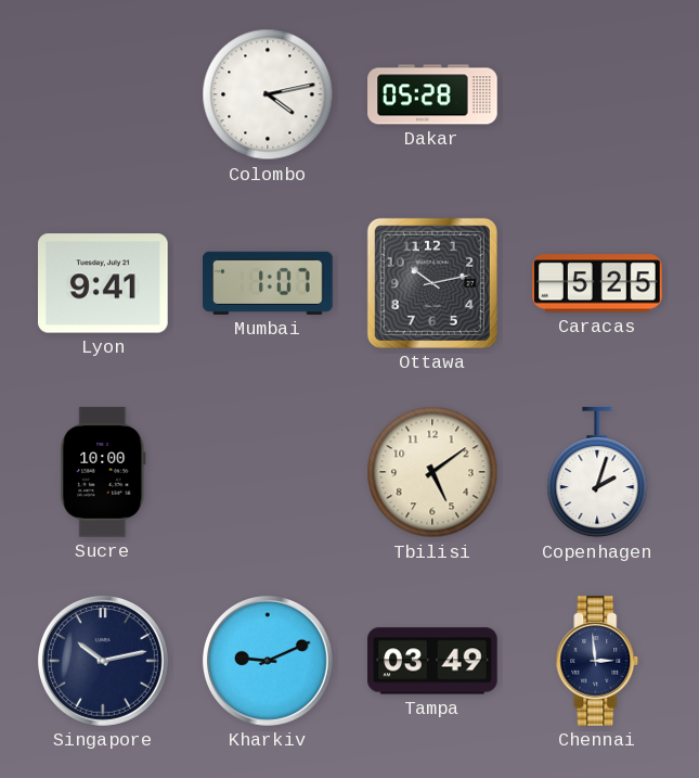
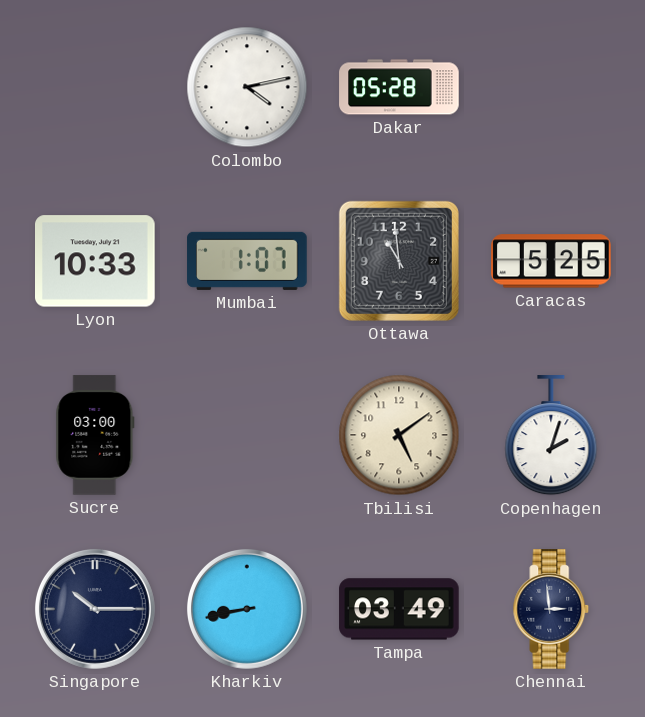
Lyon: 9:41 -> 10:33 (95, 261)
Ottawa: 10:13 -> 10:59 (399, 261)
Sucre: 10:00 -> 03:00 (95, 435)
Singapore: 10:13 -> 10:15 (95, 609)
Kharkiv: 9:11 -> 8:43 (247, 609)
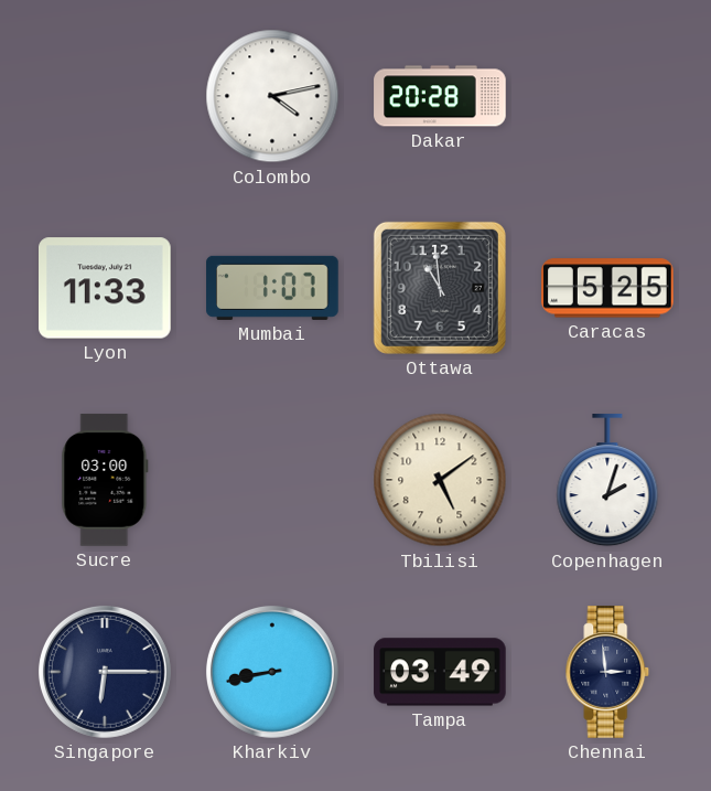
Dakar: 05:28 -> 20:28 (440, 96)
Lyon: 10:33 -> 11:33 (105, 288)
Singapore: 10:15 -> 6:15 (105, 672)
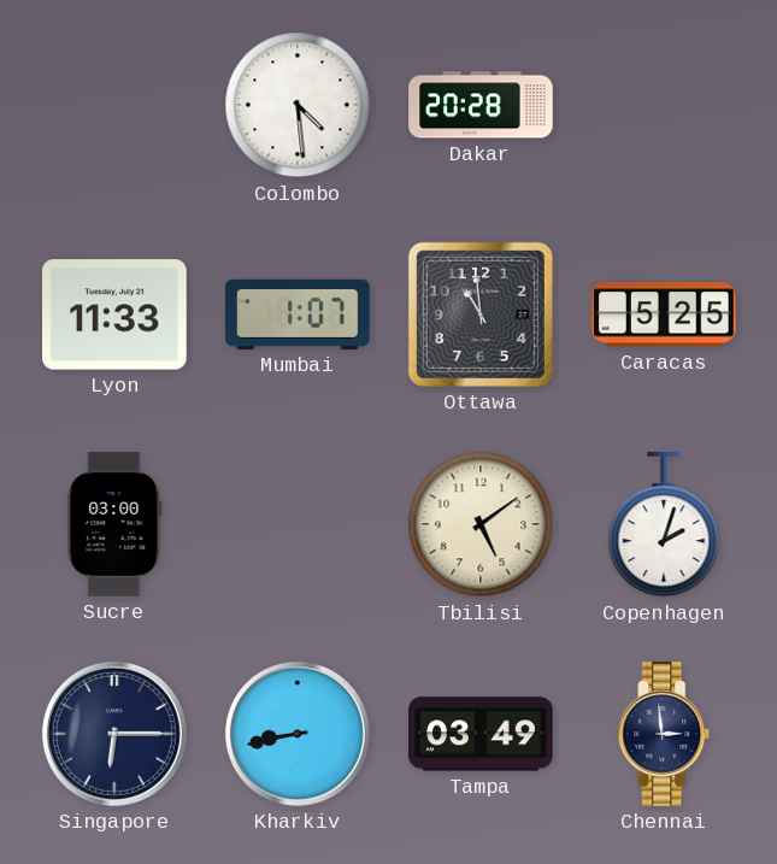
Colombo: 4:13 -> 4:29 (298, 105)
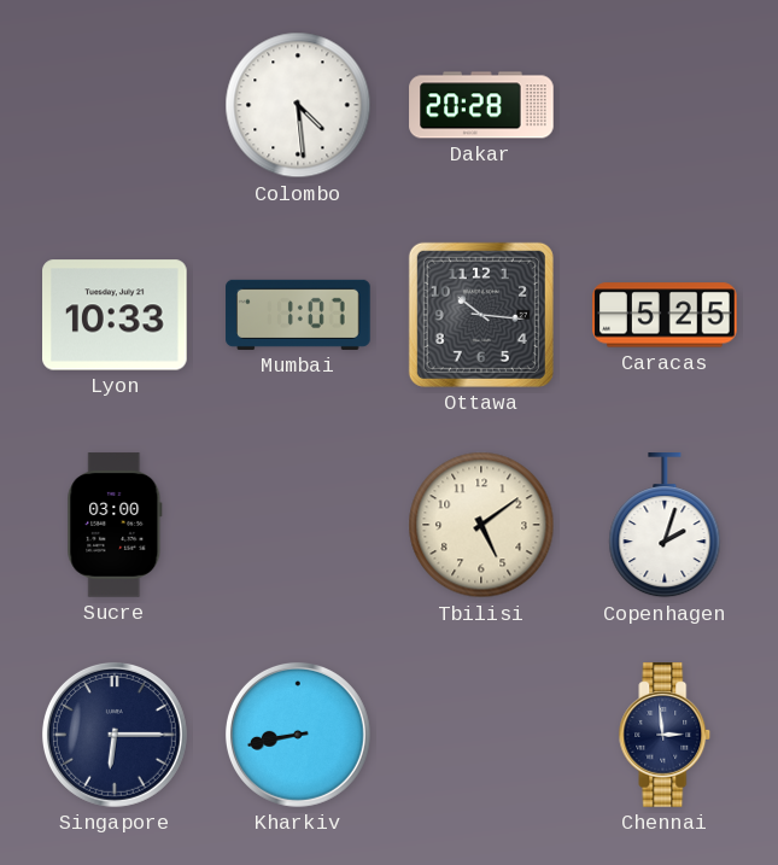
Lyon: 11:33 -> 10:33 (115, 315)
Ottawa: 10:59 -> 10:16 (481, 315)
Tampa: 03:49 -> none (481, 734)
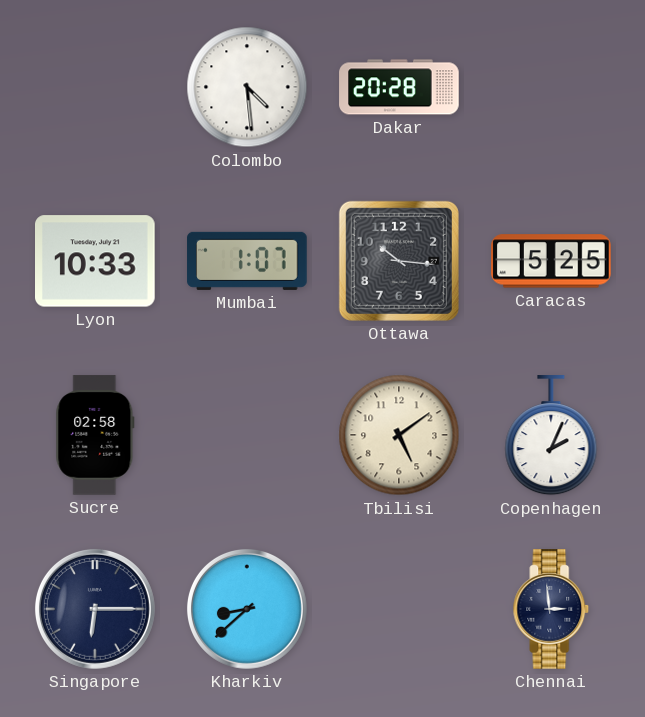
Sucre: 03:00 -> 02:58 (95, 435)
Copenhagen: 2:03 -> 2:04 (551, 436)
Kharkiv: 8:43 -> 8:38 (247, 609)
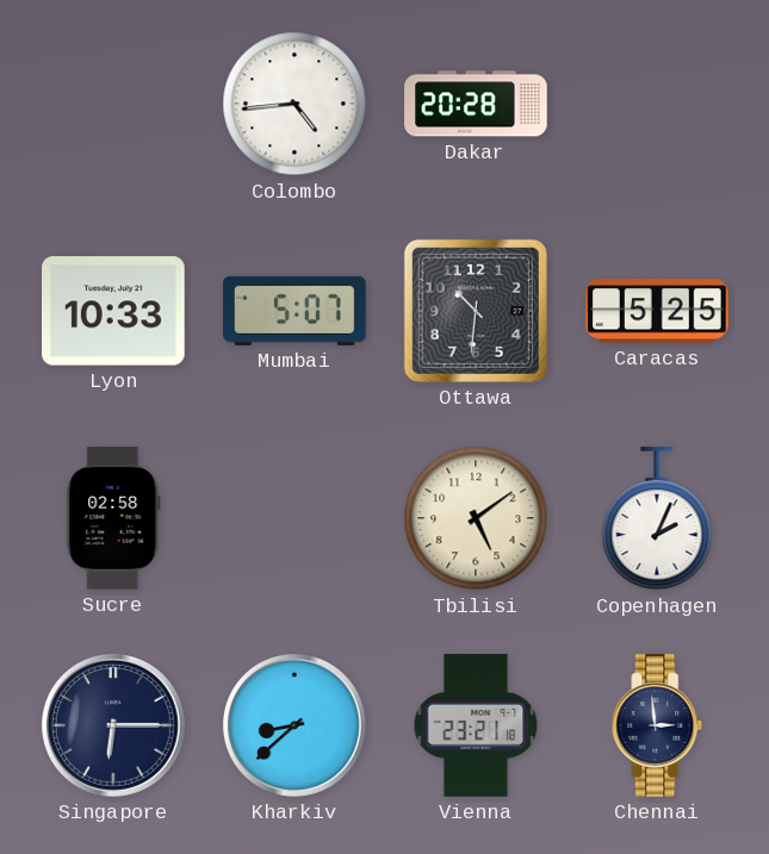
Colombo: 4:29 -> 4:44 (294, 104)
Mumbai: 1:07 -> 5:07 (294, 311)
Ottawa: 10:16 -> 10:31 (476, 311)
Vienna: none -> 23:21 (476, 725)
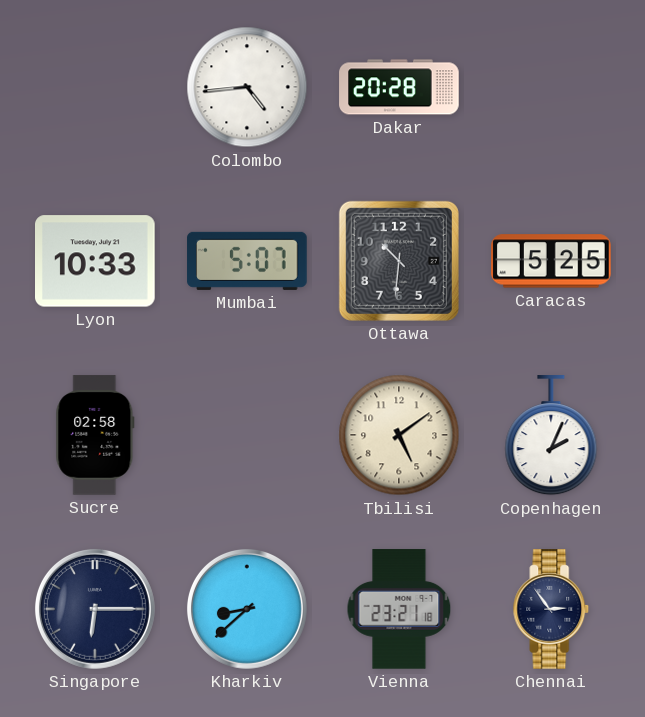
Chennai: 2:59 -> 2:54 (551, 609)
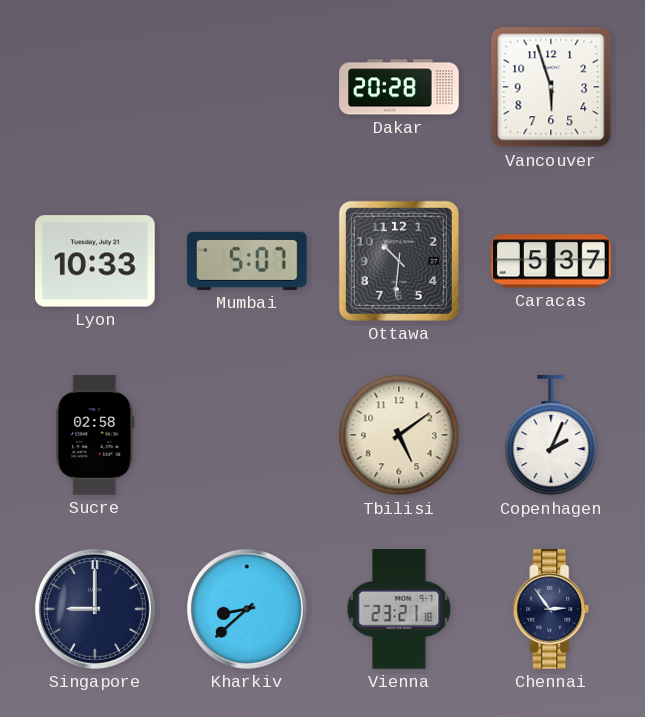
Colombo: 4:44 -> none (247, 87)
Vancouver: none -> 5:57 (551, 87)
Caracas: 5:25 -> 5:37 (551, 261)
Singapore: 6:15 -> 9:00 (95, 609)
